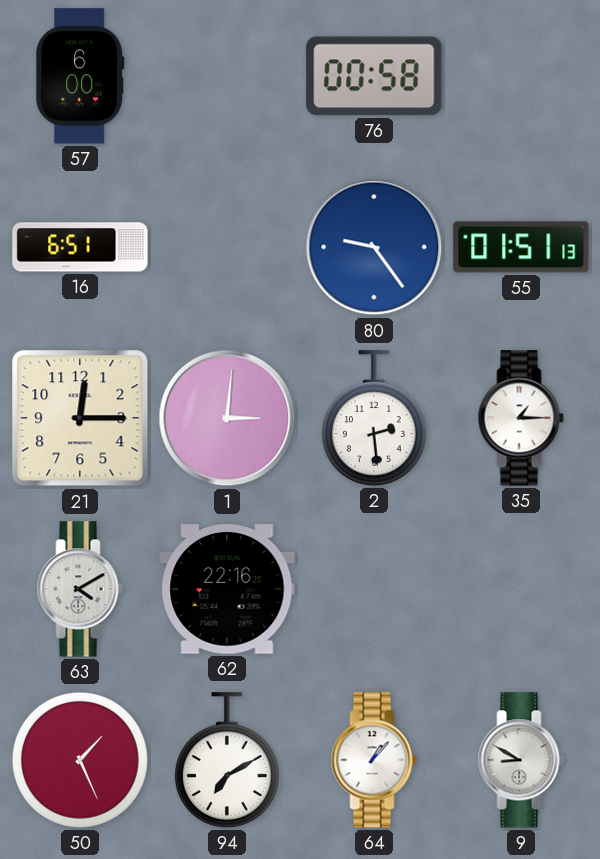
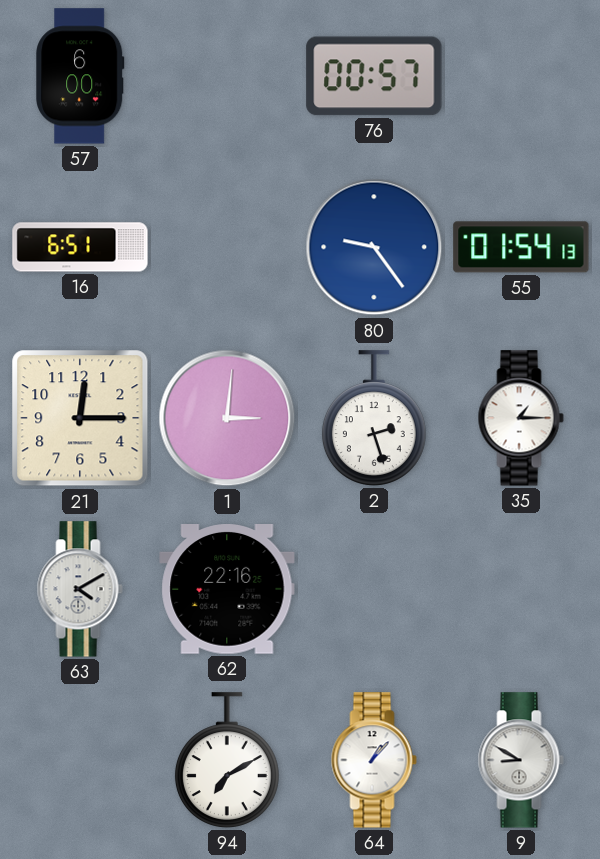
76: 00:58 -> 00:57 (374, 76)
55: 01:51 -> 01:54 (521, 247)
2: 2:29 -> 2:27 (374, 418)
50: 1:26 -> none (80, 760)
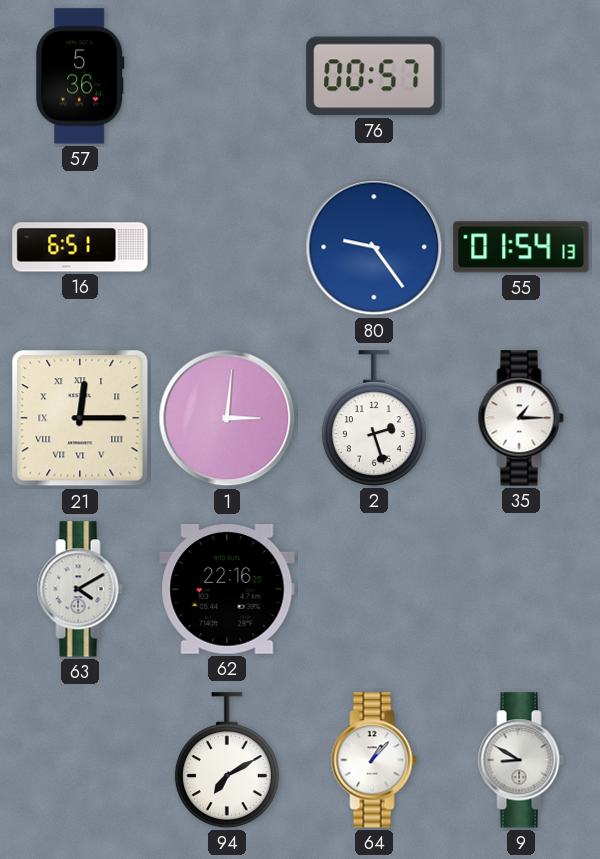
57: 6:00 -> 5:36 (80, 76)
21 numerals: Arabic -> Roman (80, 418)
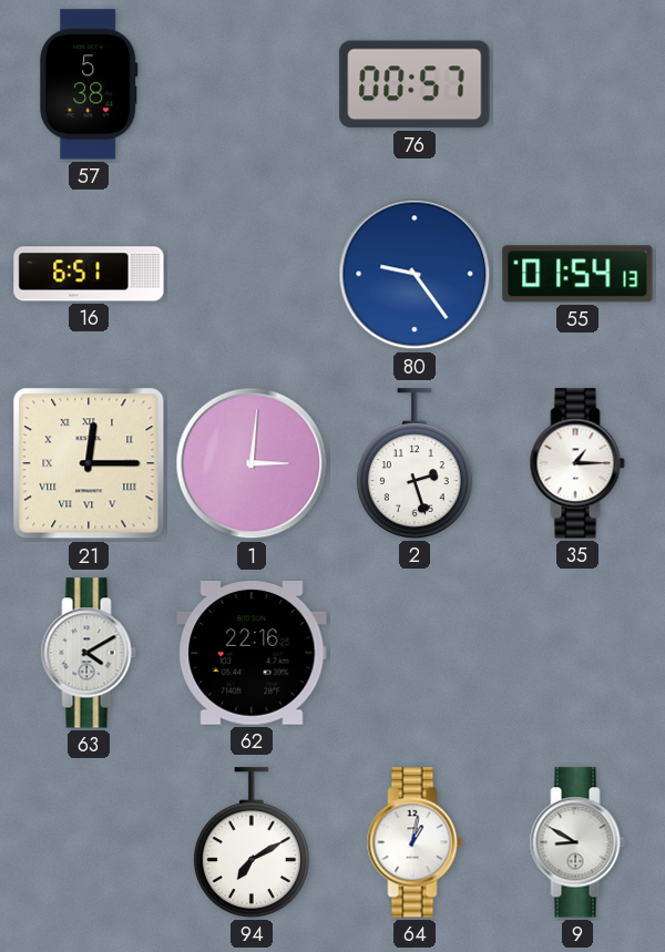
57: 5:36 -> 5:38 (89, 84)
64: 1:07 -> 1:02 (415, 842)
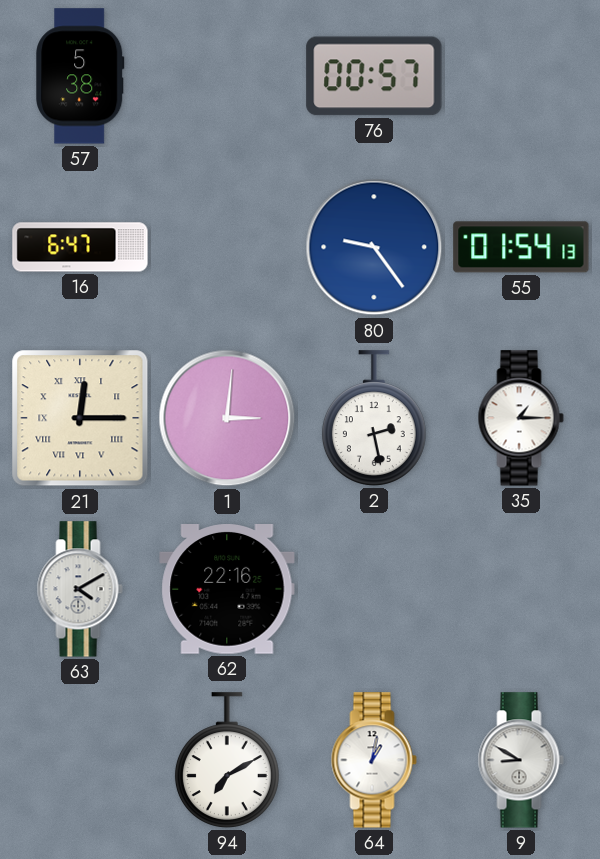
16: 6:51 -> 6:47 (80, 247)
2: 2:27 -> 2:28 (374, 418)
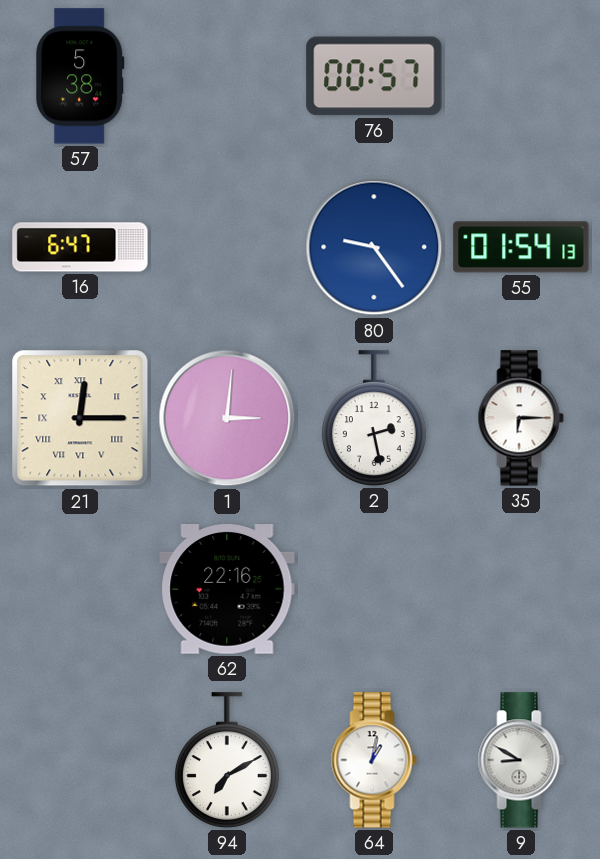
35: 1:15 -> 6:15 (521, 418)
63: 4:10 -> none (80, 589)
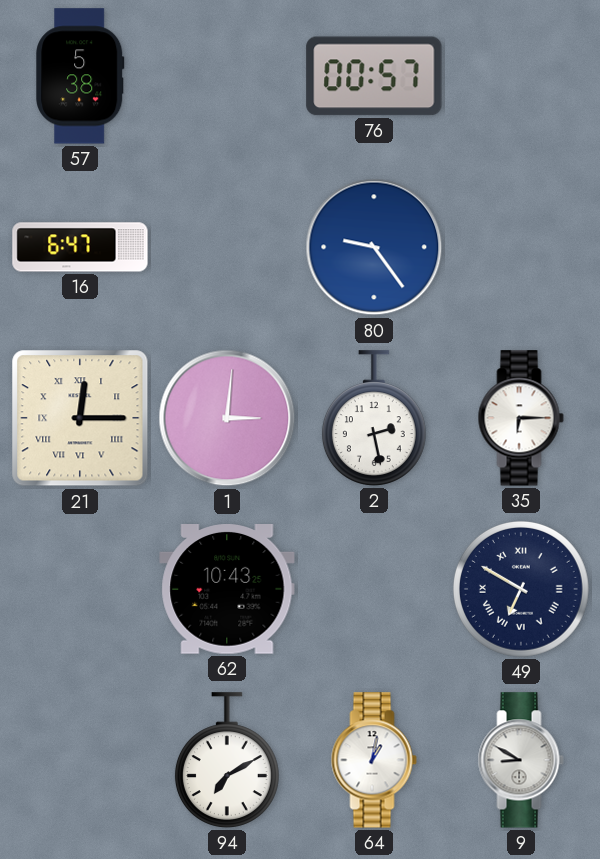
55: 01:54 -> none (521, 247)
62: 22:16 -> 10:43 (227, 590)
49: none -> 6:50 (521, 589)
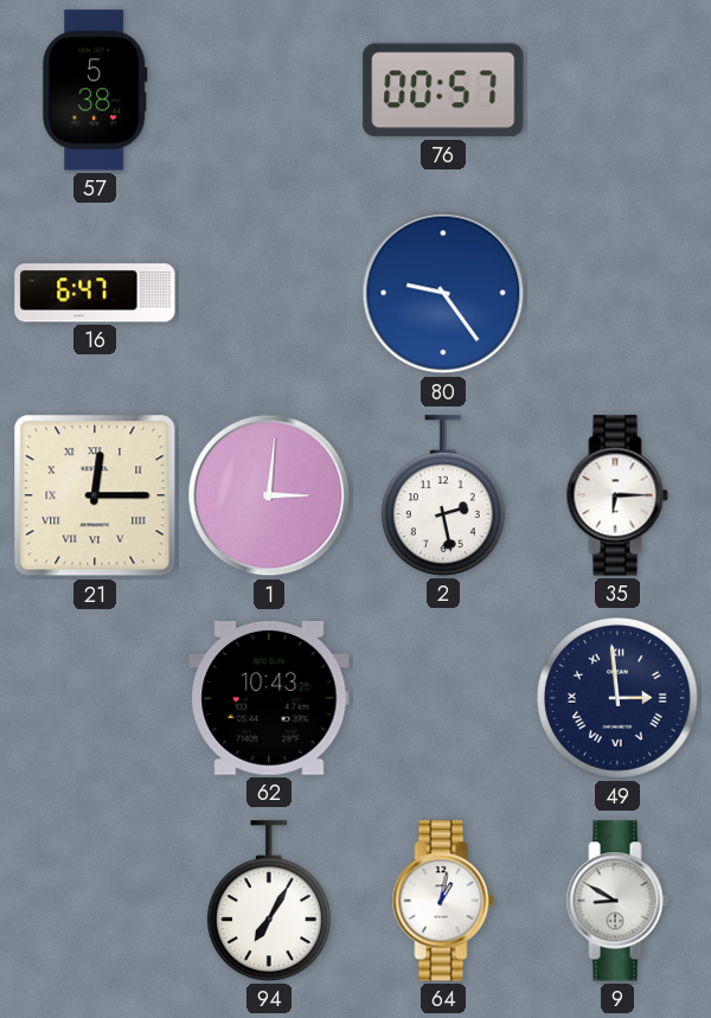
49: 6:50 -> 2:59 (617, 698)
94: 7:10 -> 7:05 (269, 901)
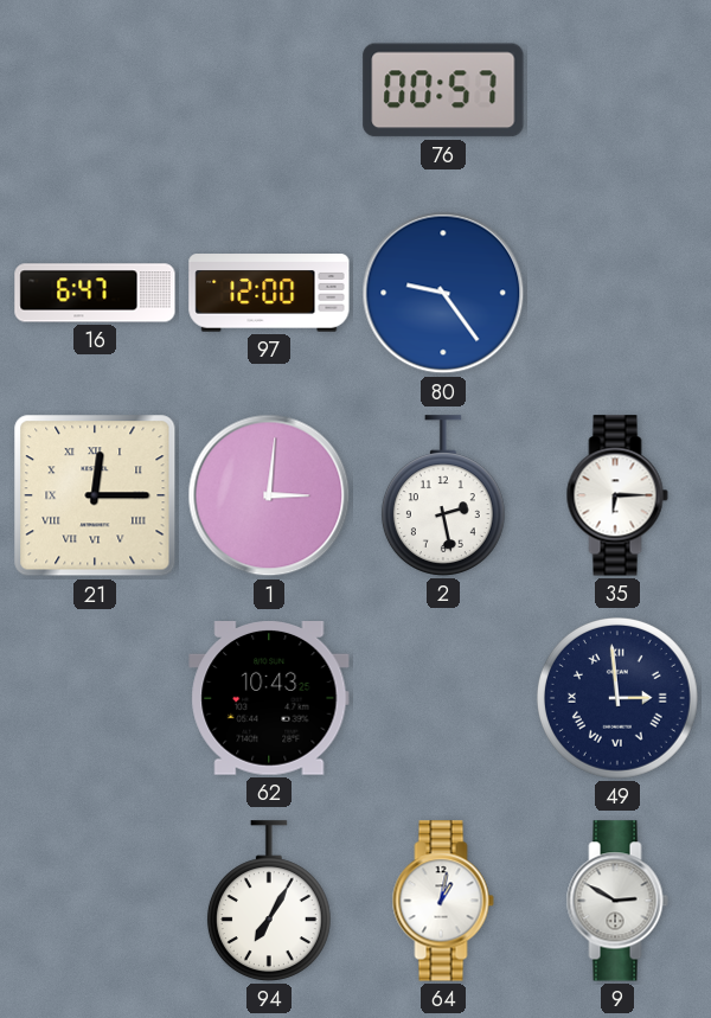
57: 5:38 -> none (95, 90)
97: none -> 12:00 (269, 293)
9: 8:50 -> 2:50 (617, 901)
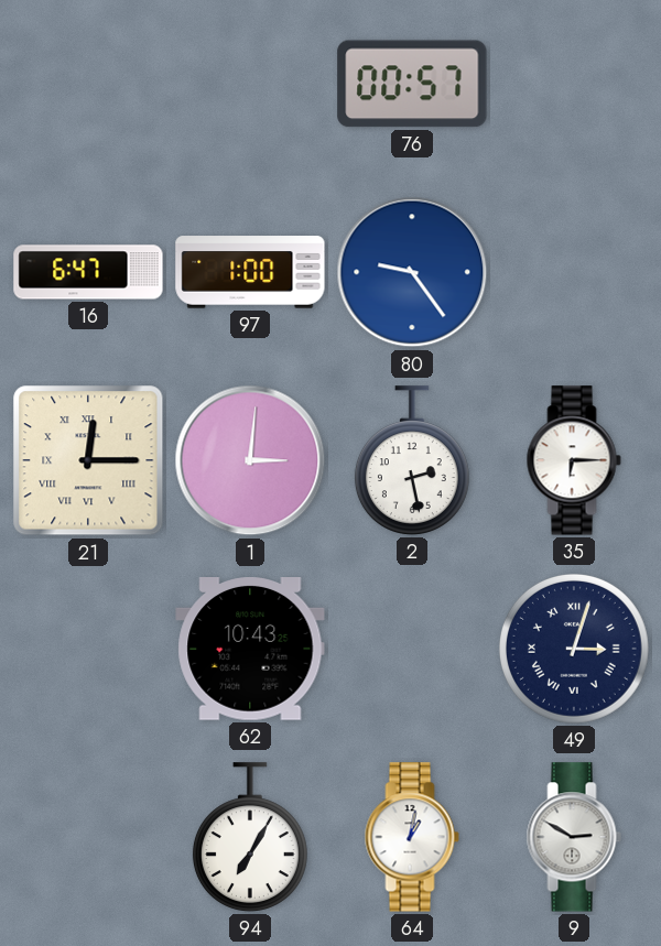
97: 12:00 -> 1:00 (250, 272)
49: 2:59 -> 3:03 (574, 649)
